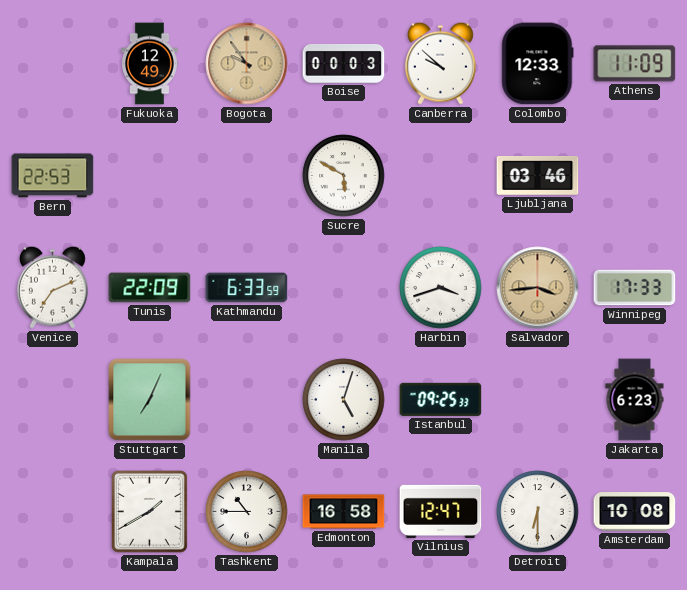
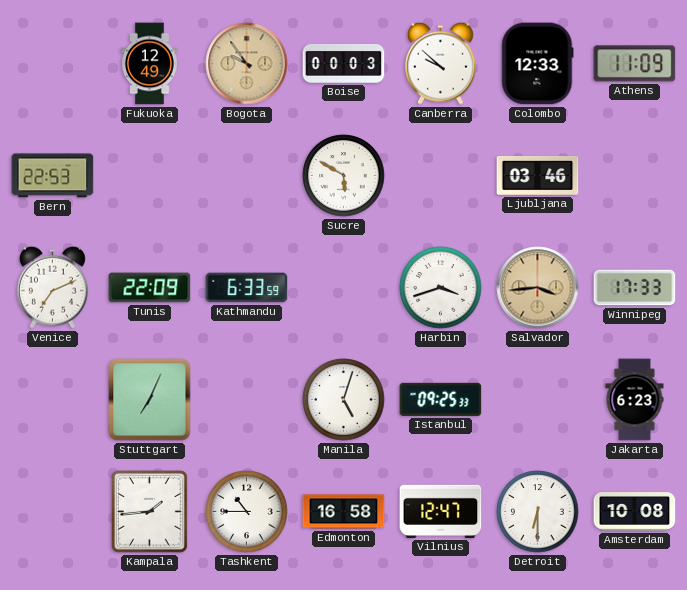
Kampala: 1:40 -> 1:44 (149, 511)
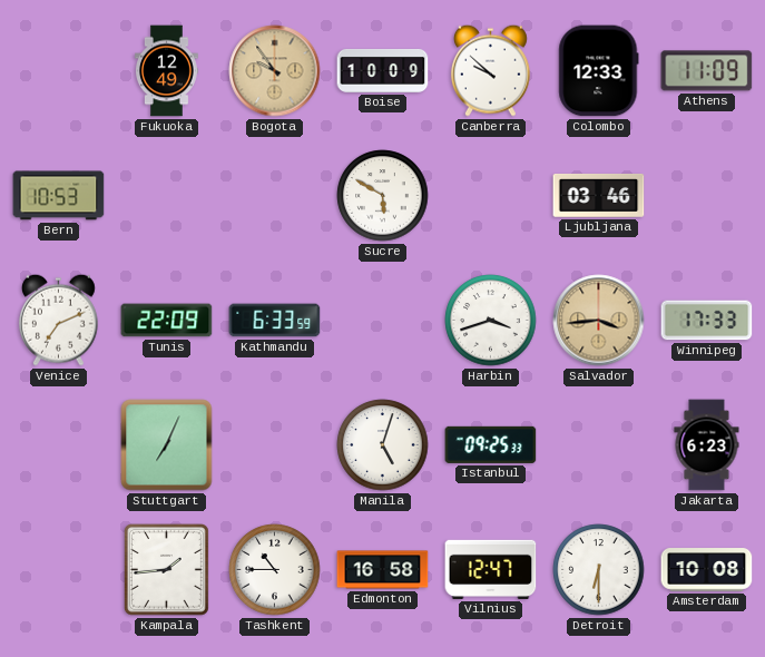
Boise: 00:03 -> 10:09 (383, 70)
Bern: 22:53 -> 10:53 (59, 196)
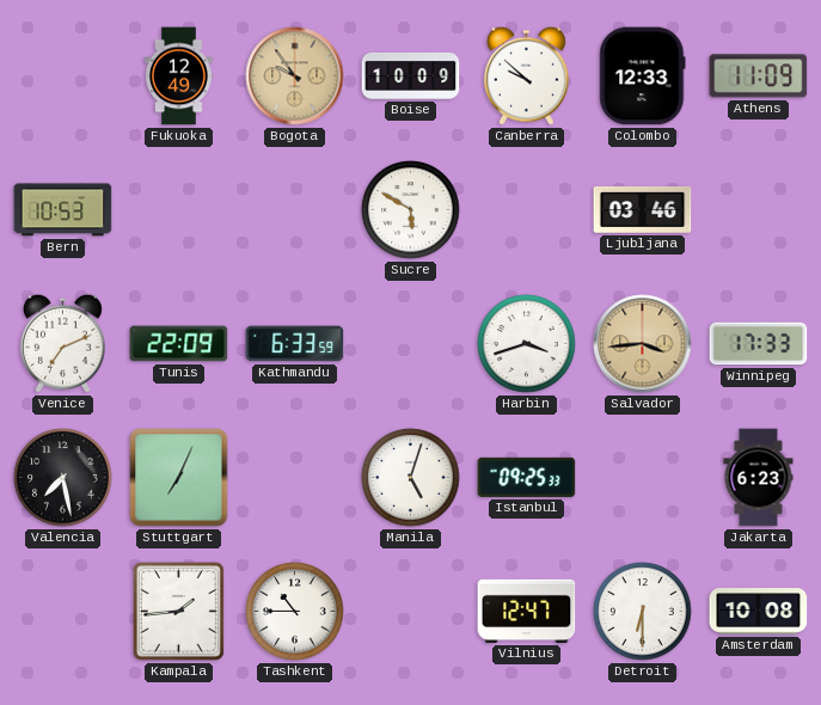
Valencia: none -> 7:28 (63, 478)
Edmonton: 16:58 -> none (383, 570)
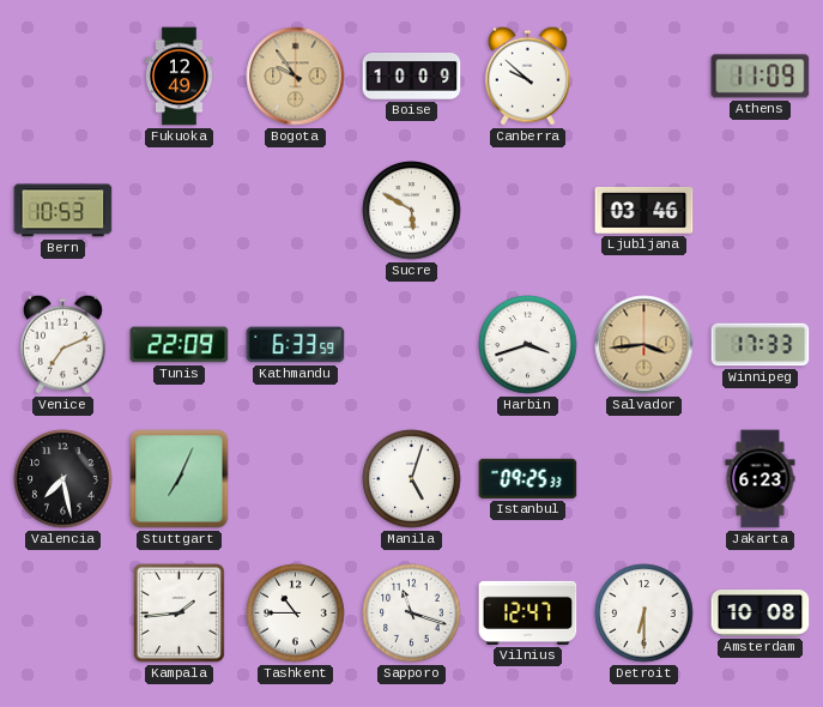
Colombo: 12:33 -> none (643, 76)
Sapporo: none -> 11:18 (412, 614)
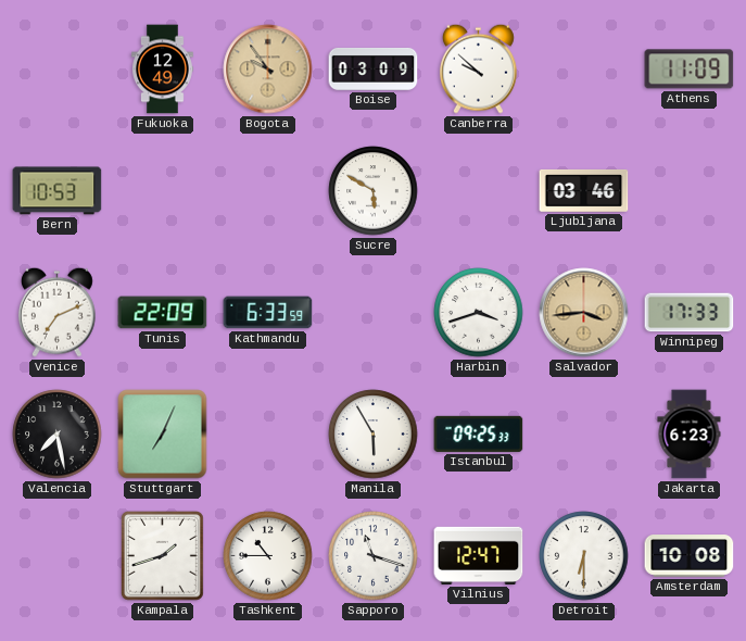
Boise: 10:09 -> 03:09 (374, 68)
Manila: 5:03 -> 5:55 (374, 435)
Kampala: 1:44 -> 1:42 (162, 555)
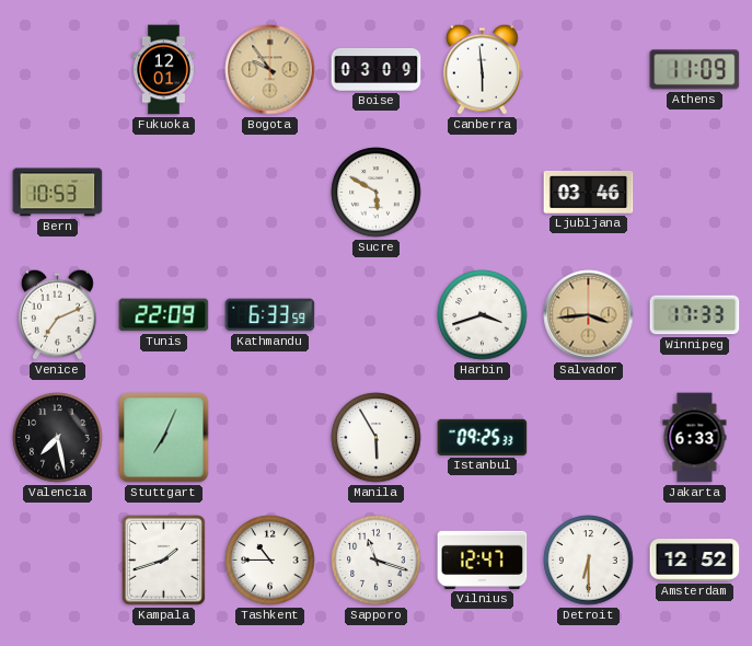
Fukuoka: 12:49 -> 12:01 (164, 70)
Canberra: 9:52 -> 5:59 (482, 69)
Jakarta: 6:23 -> 6:33 (695, 438)
Amsterdam: 10:08 -> 12:52 (695, 561)
